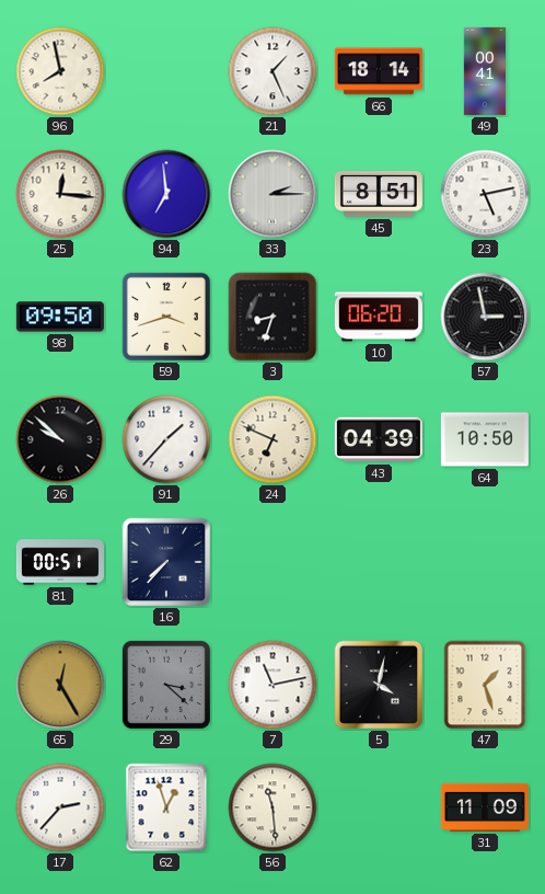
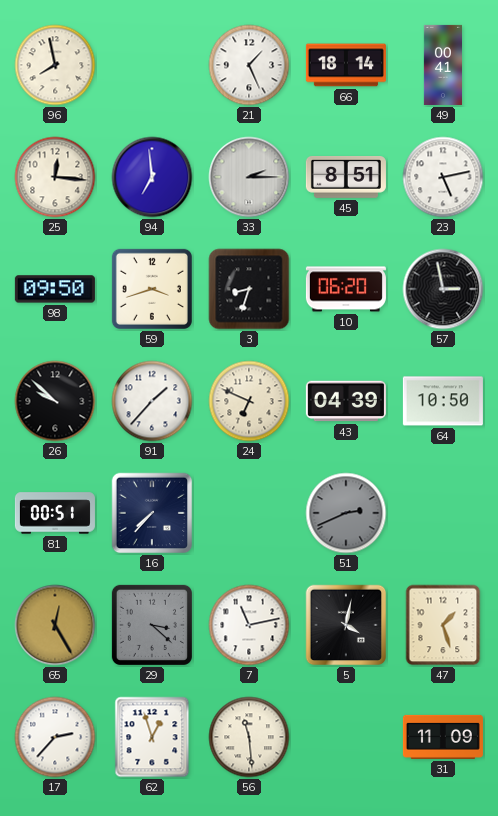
51: none -> 2:41 (346, 513)
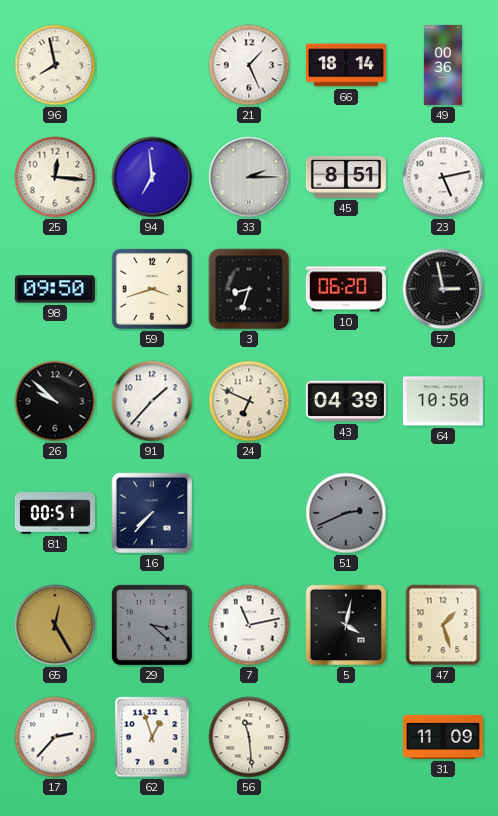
49: 00:41 -> 00:36 (442, 65)
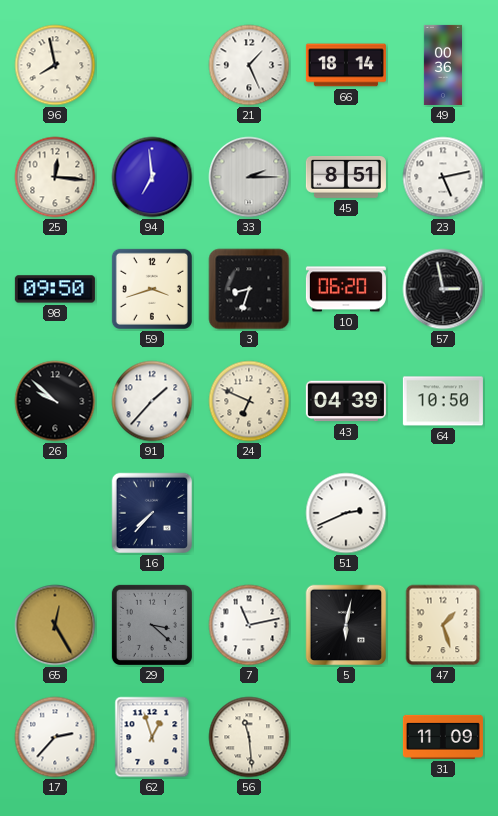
81: 00:51 -> none (55, 513)
51 dial: grey -> white (346, 513)
5: 4:02 -> 6:02 (346, 625)
